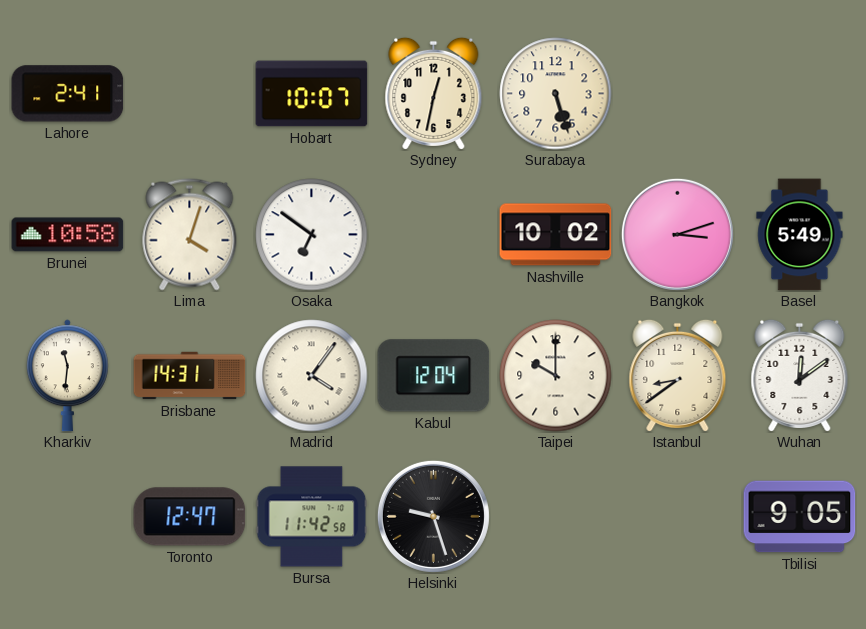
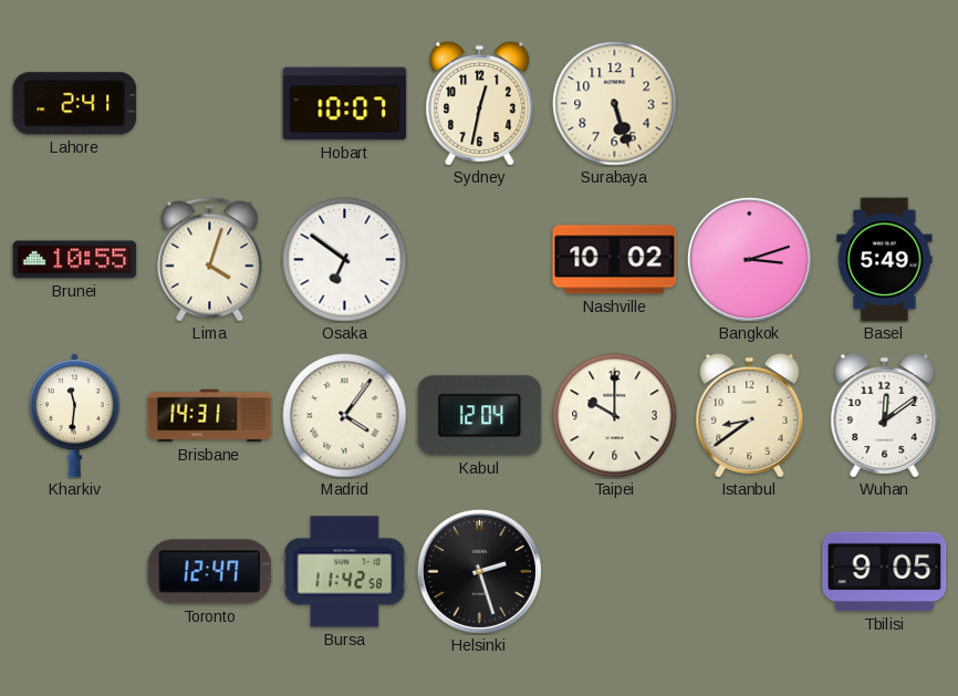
Brunei: 10:58 -> 10:55 (75, 260)
Helsinki: 9:27 -> 2:27 (479, 571)
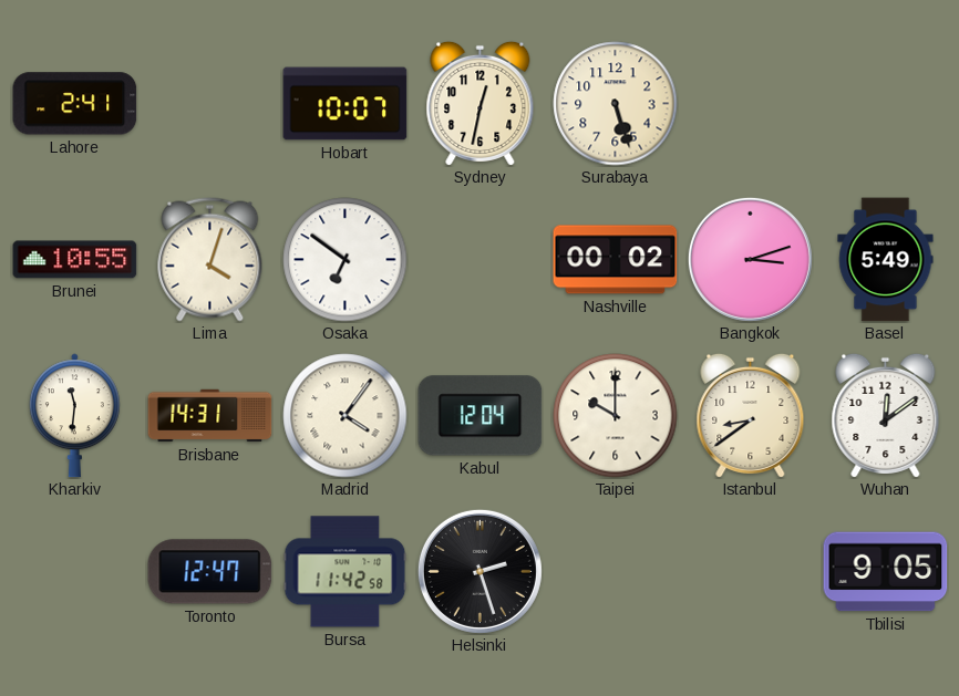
Nashville: 10:02 -> 00:02 (616, 260)
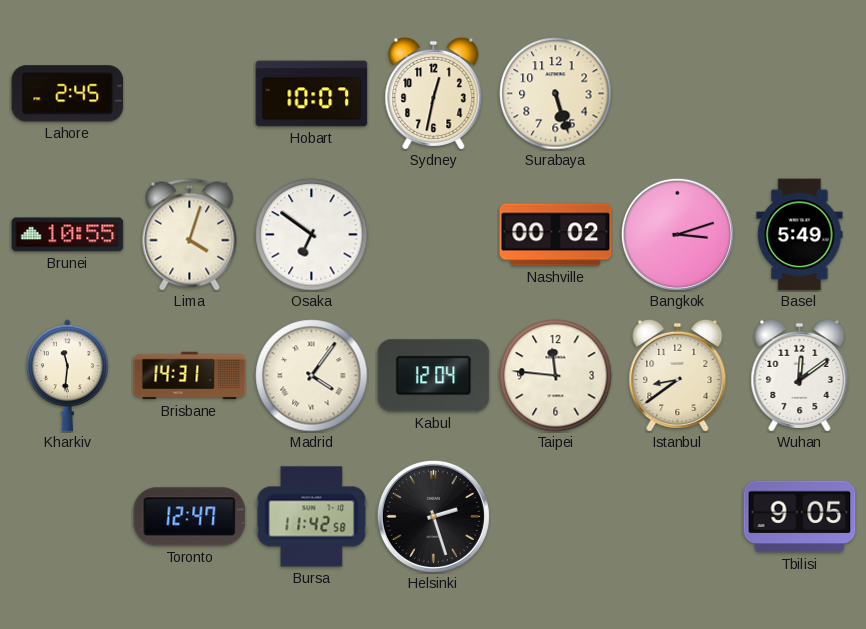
Lahore: 2:41 -> 2:45 (68, 94)
Taipei: 10:00 -> 11:46 (556, 376)
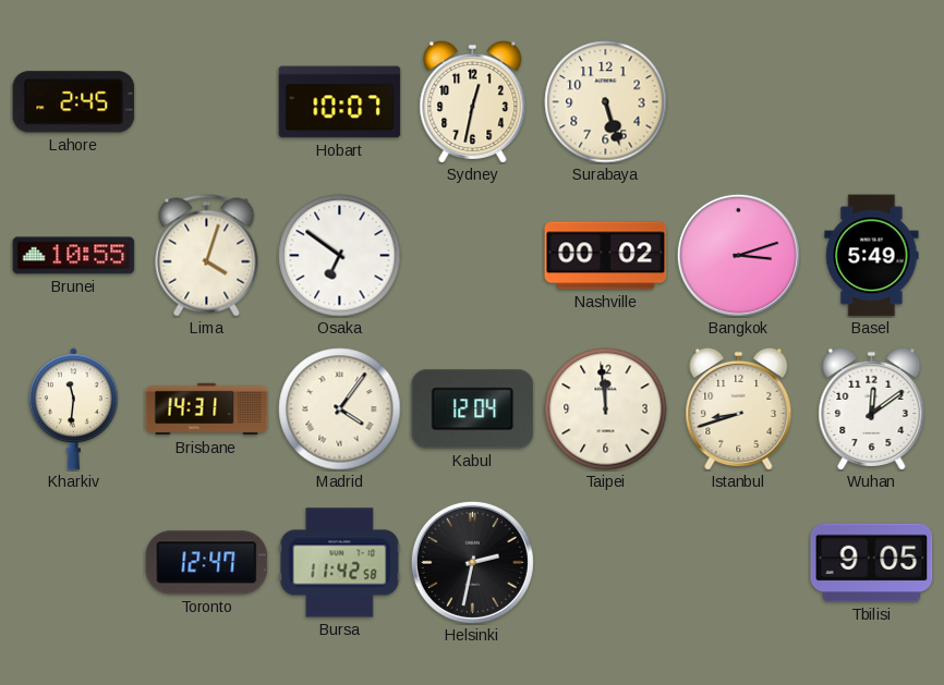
Taipei: 11:46 -> 11:59 (606, 409)
Istanbul: 8:39 -> 8:42 (739, 408)
Helsinki: 2:27 -> 2:32 (472, 562)
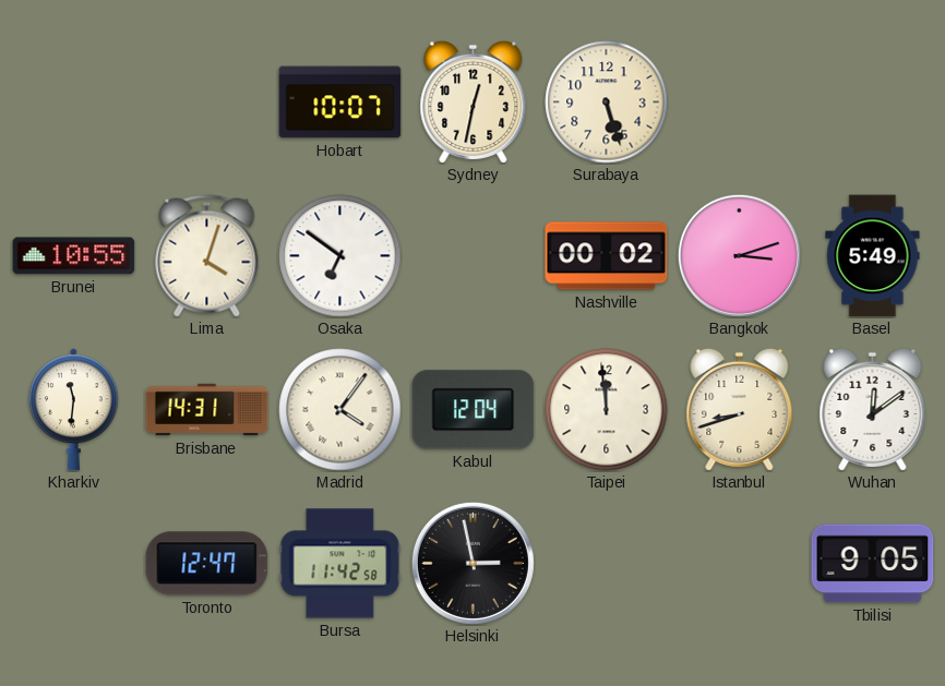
Lahore: 2:45 -> none (74, 102)
Helsinki: 2:32 -> 2:58 (473, 563)
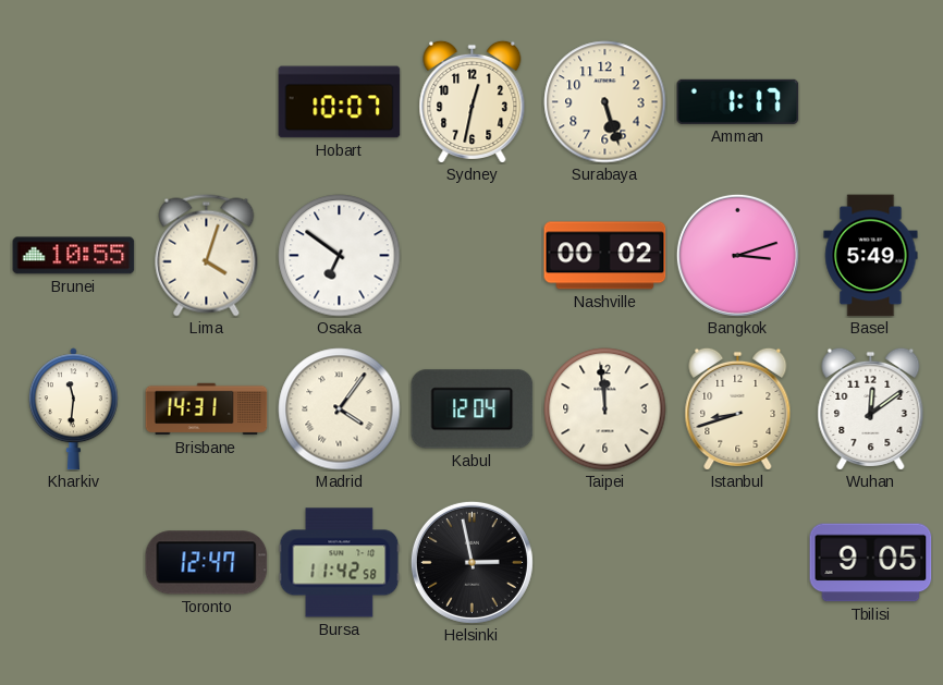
Amman: none -> 1:17 (738, 101)
